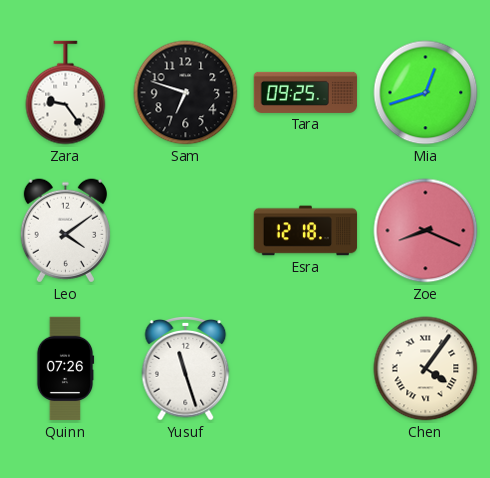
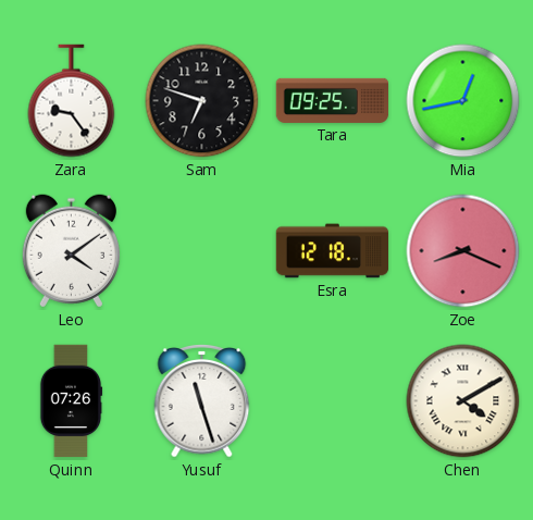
Mia: 12:42 -> 12:43 (463, 101)
Chen: 4:06 -> 4:10 (463, 401)
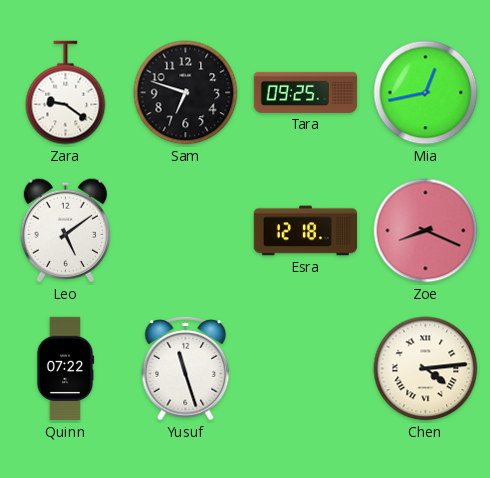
Zara: 9:24 -> 9:21 (66, 93)
Leo: 4:09 -> 5:09 (65, 231)
Quinn: 07:26 -> 07:22 (65, 369)
Chen: 4:10 -> 4:14 (426, 369)
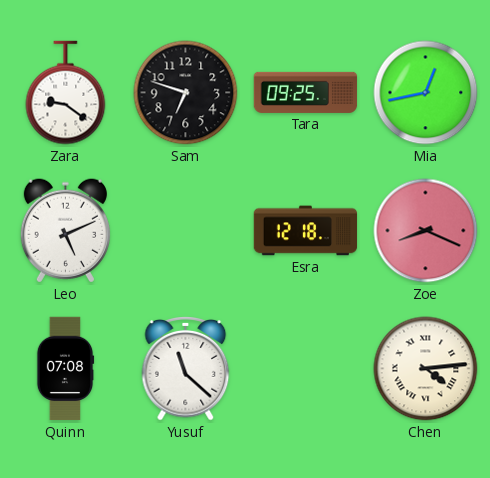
Leo: 5:09 -> 5:11 (65, 231)
Quinn: 07:22 -> 07:08 (65, 369)
Yusuf: 11:27 -> 11:22 (186, 369)
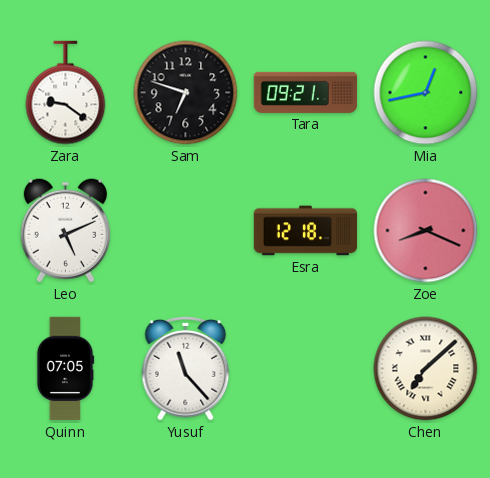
Tara: 09:25 -> 09:21 (306, 92)
Quinn: 07:08 -> 07:05 (65, 369)
Yusuf: 11:22 -> 11:23 (186, 369)
Chen: 4:14 -> 7:08 (426, 369)
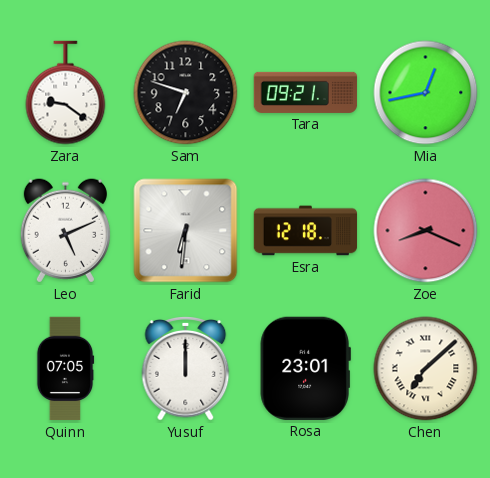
Farid: none -> 6:31 (186, 231)
Yusuf: 11:23 -> 12:00 (186, 369)
Rosa: none -> 23:01 (305, 368)
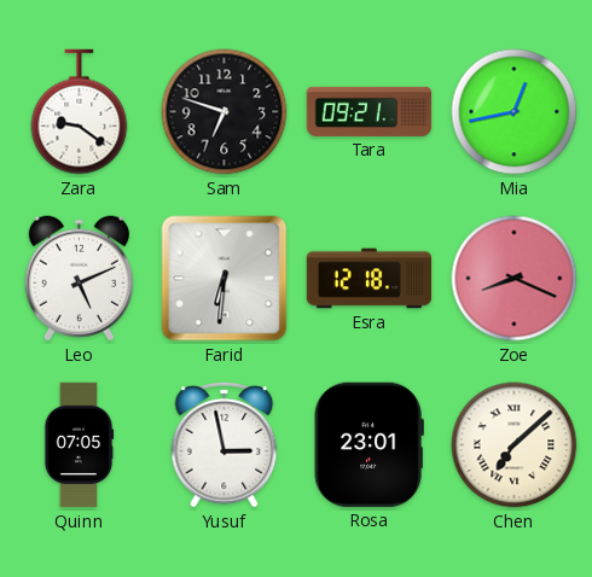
Yusuf: 12:00 -> 2:58 (225, 445)
